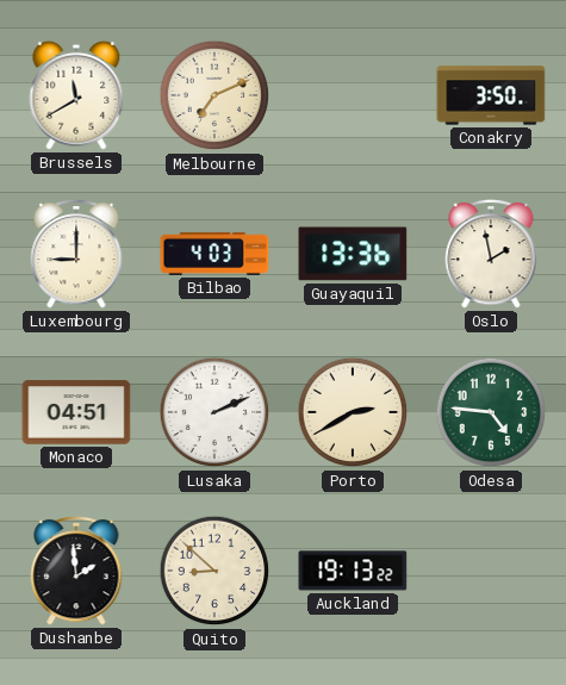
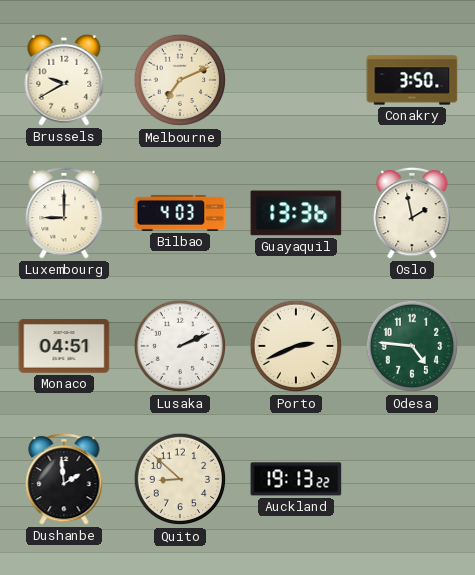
Brussels: 11:40 -> 9:40 (64, 80)
Porto: 2:40 -> 2:41 (296, 346)
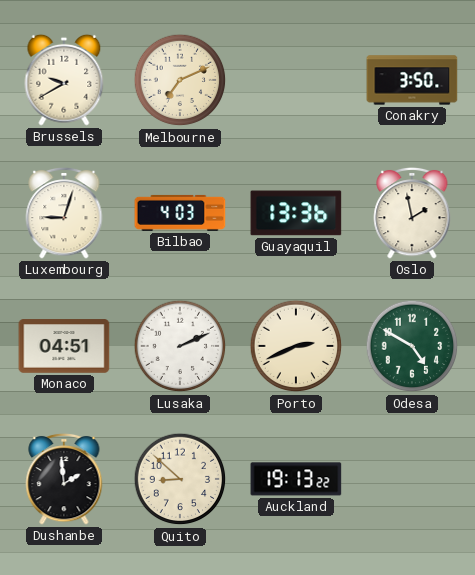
Luxembourg: 9:00 -> 9:03 (64, 213)
Odesa: 4:46 -> 4:50 (412, 346)
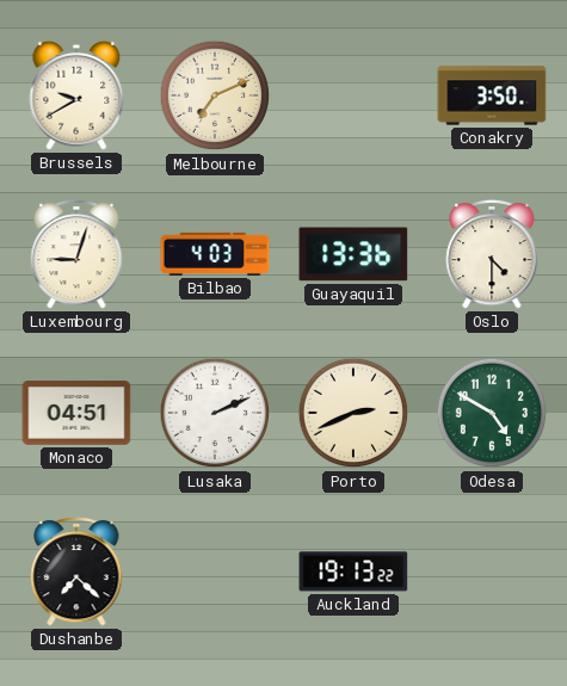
Oslo: 1:58 -> 4:30 (492, 254)
Dushanbe: 1:59 -> 7:22 (76, 571)
Quito: 8:52 -> none (180, 479)
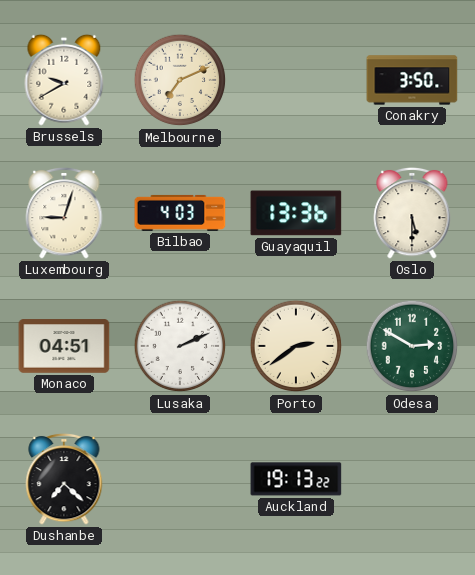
Oslo: 4:30 -> 5:30 (412, 213)
Porto: 2:41 -> 2:39 (296, 346)
Odesa: 4:50 -> 2:50 (412, 346)
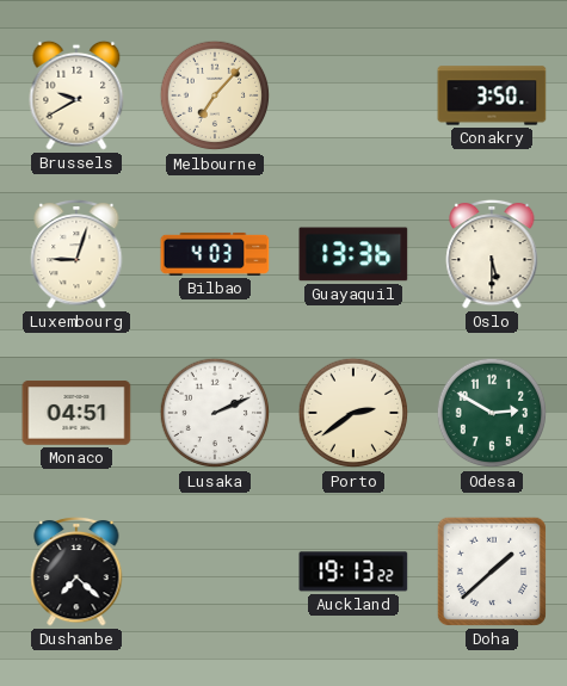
Melbourne: 7:11 -> 7:07 (215, 95)
Doha: none -> 1:38 (492, 571)
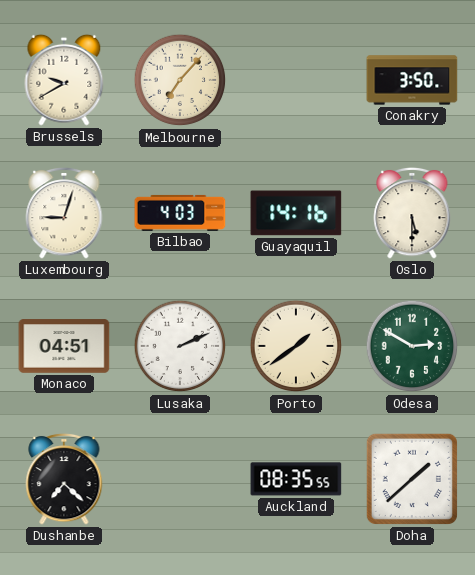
Guayaquil: 13:36 -> 14:16 (296, 213)
Porto: 2:39 -> 1:39 (296, 346)
Auckland: 19:13 -> 08:35 (296, 479)
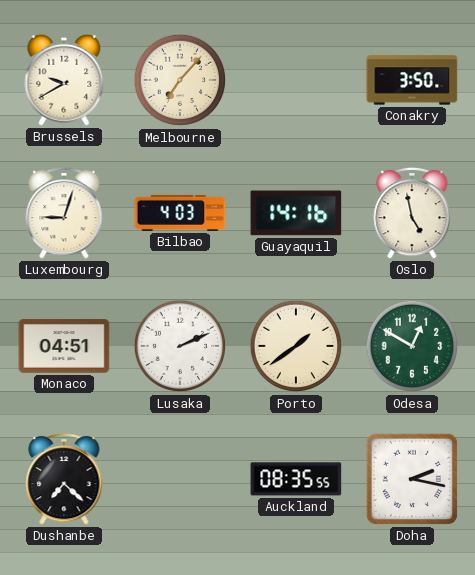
Oslo: 5:30 -> 4:58 (412, 213)
Odesa: 2:50 -> 12:50 (412, 346)
Doha: 1:38 -> 2:17 (412, 479)
